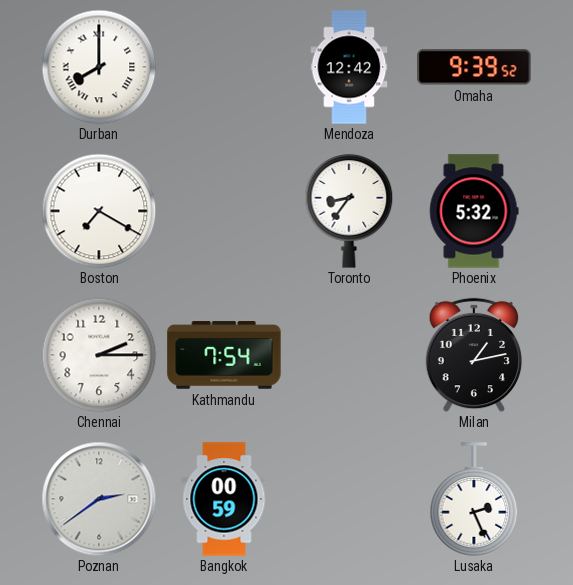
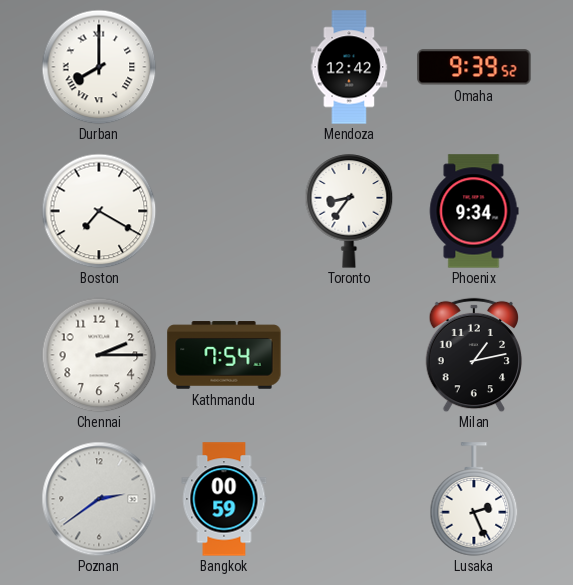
Phoenix: 5:32 -> 9:34 (474, 211)
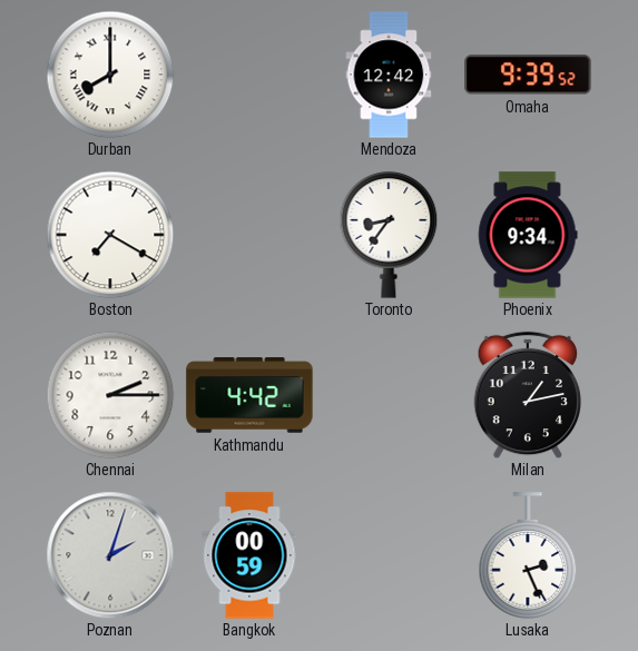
Kathmandu: 7:54 -> 4:42 (249, 395)
Poznan: 2:39 -> 2:03 (110, 555)
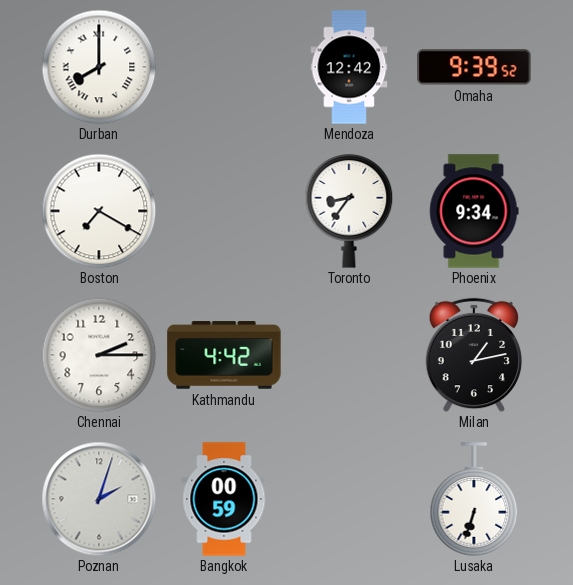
Lusaka: 2:26 -> 6:33 (474, 499)
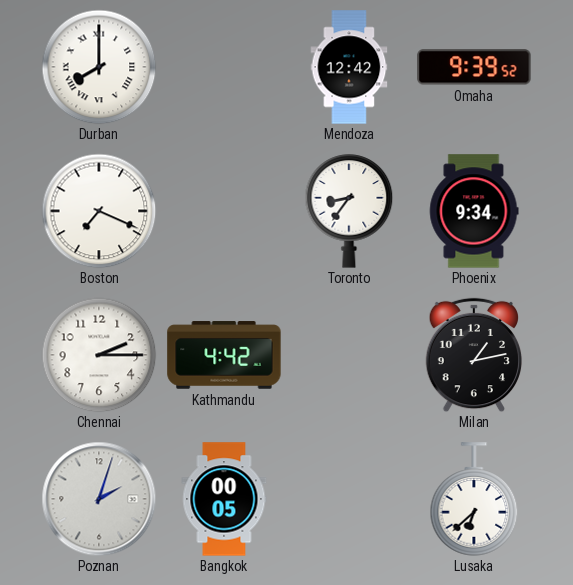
Boston: 7:20 -> 7:19 (99, 211)
Bangkok: 00:59 -> 00:05 (224, 499)
Lusaka: 6:33 -> 6:38 (474, 499)
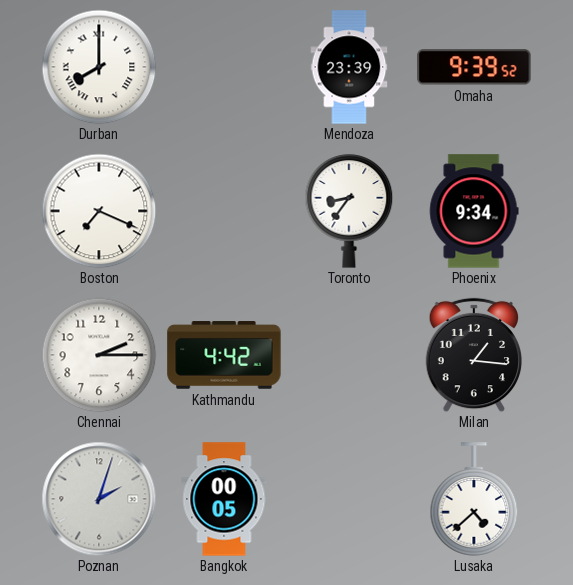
Mendoza: 12:42 -> 23:39 (349, 67)
Milan: 1:13 -> 1:16 (474, 355)
Lusaka: 6:38 -> 4:38 (474, 499)
